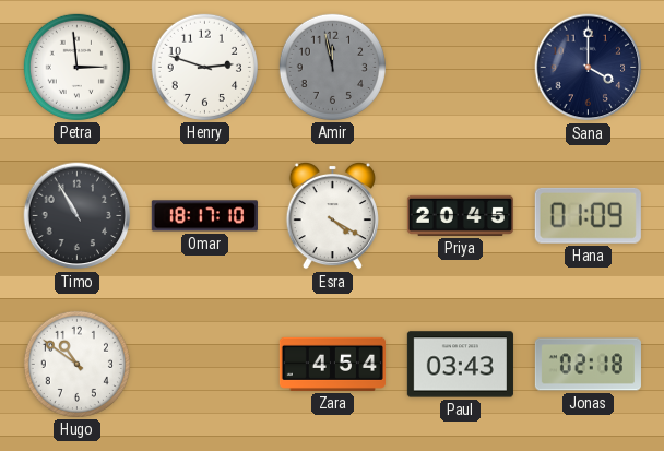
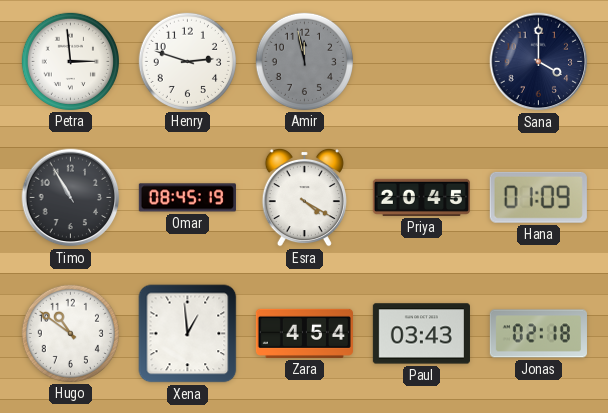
Omar: 18:17 -> 08:45 (187, 198)
Xena: none -> 12:59 (188, 334)
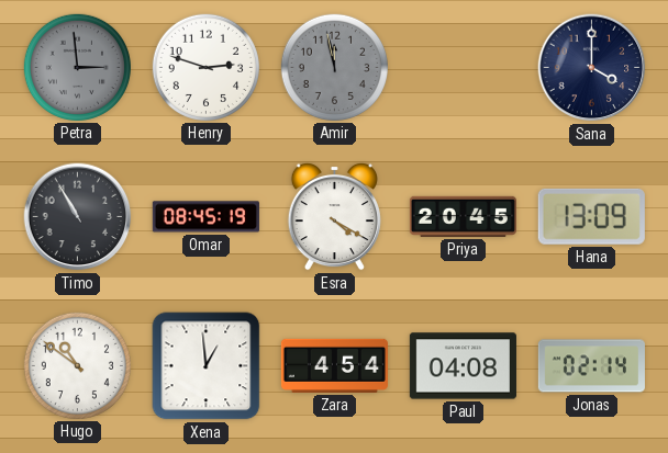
Petra dial: white -> grey (77, 67)
Hana: 01:09 -> 13:09 (591, 216)
Paul: 03:43 -> 04:08 (463, 366)
Jonas: 02:18 -> 02:14 (591, 366)
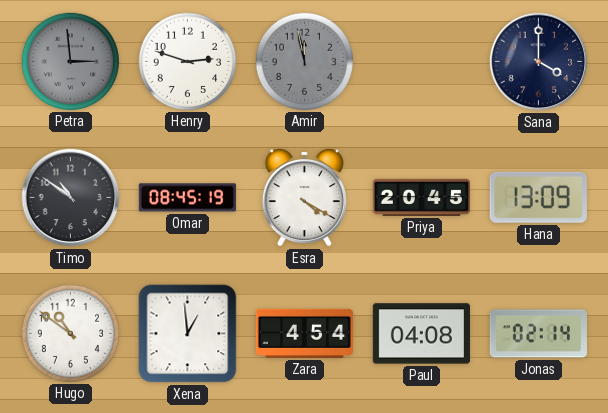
Timo: 10:55 -> 10:51 (71, 198)
